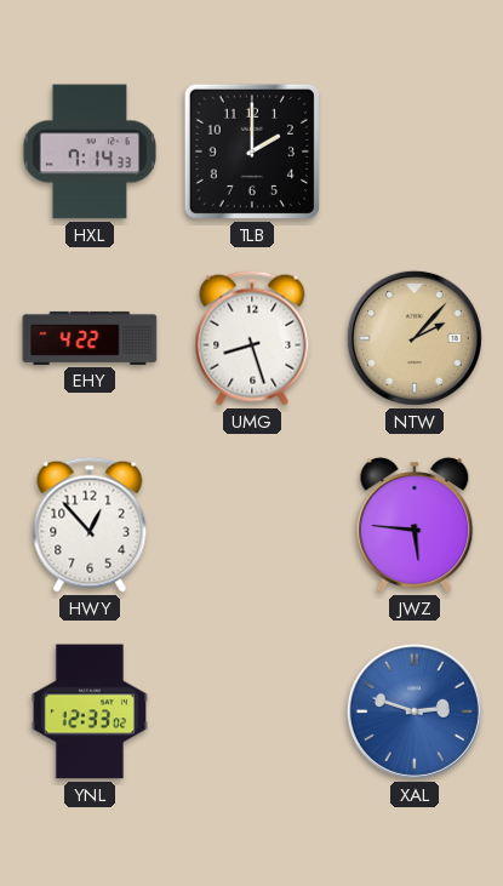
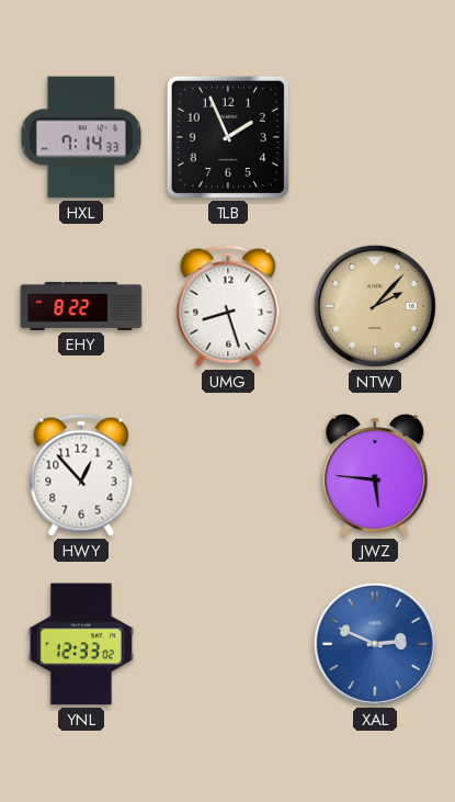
TLB: 2:00 -> 1:56 (228, 137)
EHY: 4:22 -> 8:22 (81, 306)
XAL: 2:48 -> 2:49 (375, 644)
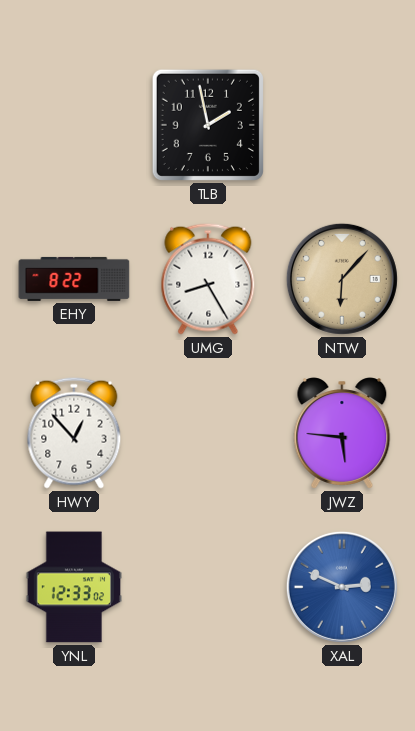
HXL: 7:14 -> none (81, 137)
TLB: 1:56 -> 1:58 (208, 125)
UMG: 8:27 -> 8:25 (208, 279)
NTW: 2:07 -> 6:07 (342, 279)
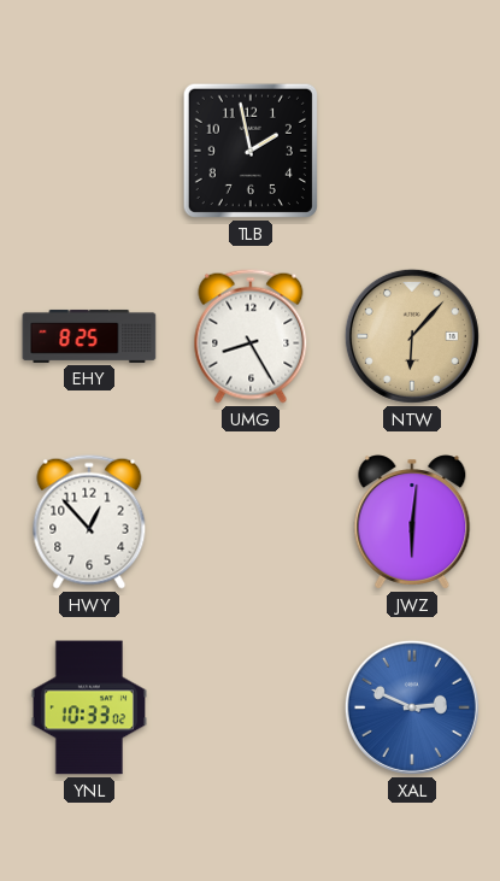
EHY: 8:22 -> 8:25 (89, 336)
JWZ: 5:46 -> 6:01 (412, 522)
YNL: 12:33 -> 10:33 (88, 707)
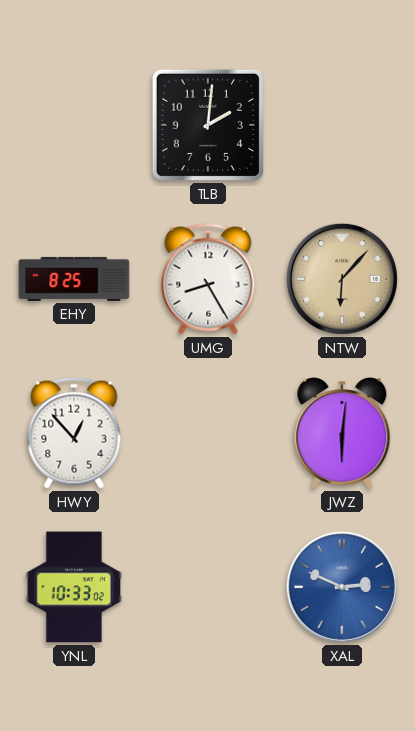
TLB: 1:58 -> 2:01 (208, 125)
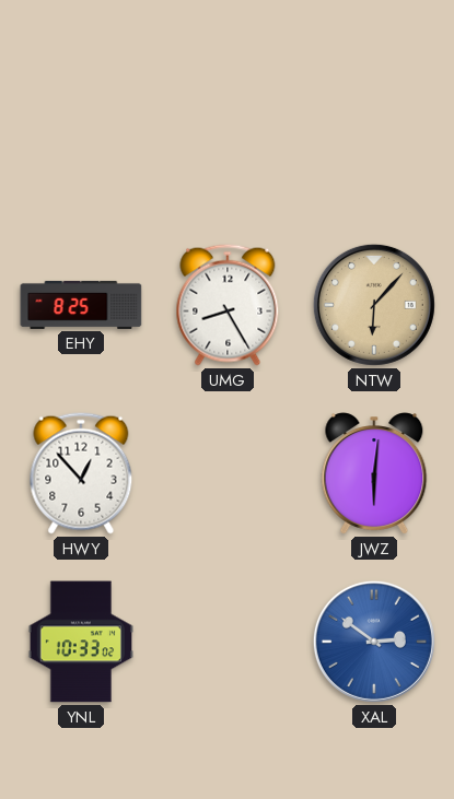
TLB: 2:01 -> none (208, 125)
XAL: 2:49 -> 2:51 (374, 642)
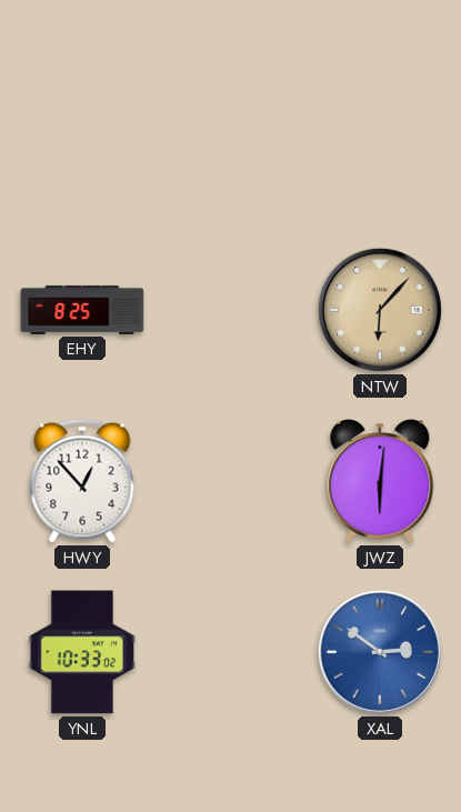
UMG: 8:25 -> none (228, 305)
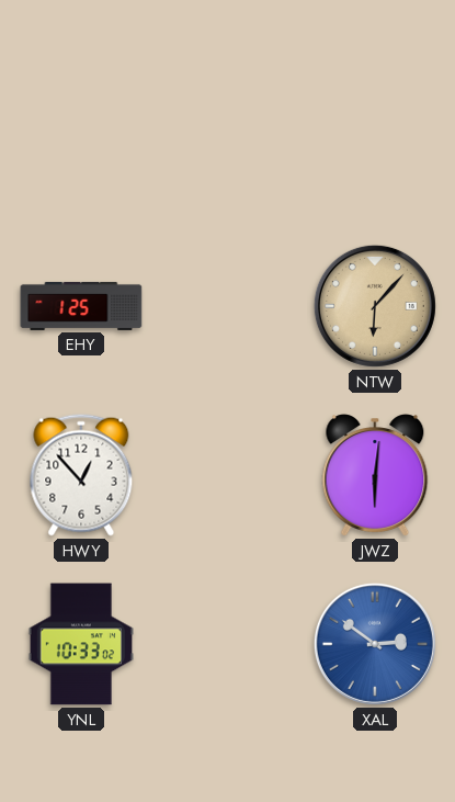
EHY: 8:25 -> 1:25 (81, 306)
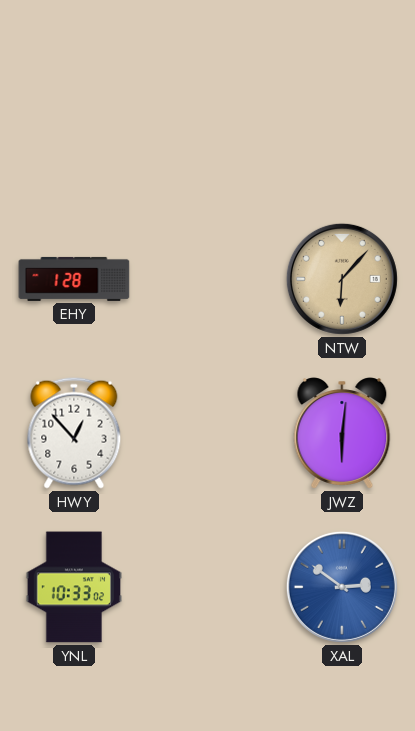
EHY: 1:25 -> 1:28 (74, 279)
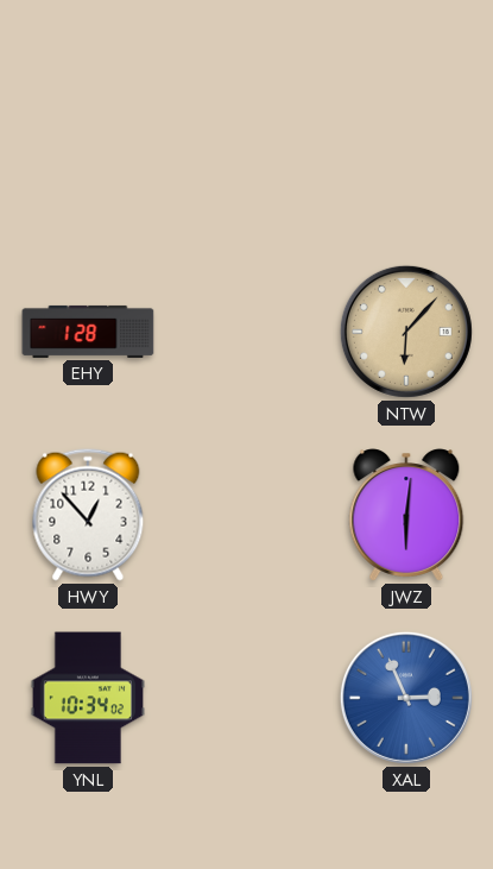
YNL: 10:33 -> 10:34 (87, 698)
XAL: 2:51 -> 2:56 (406, 698)
